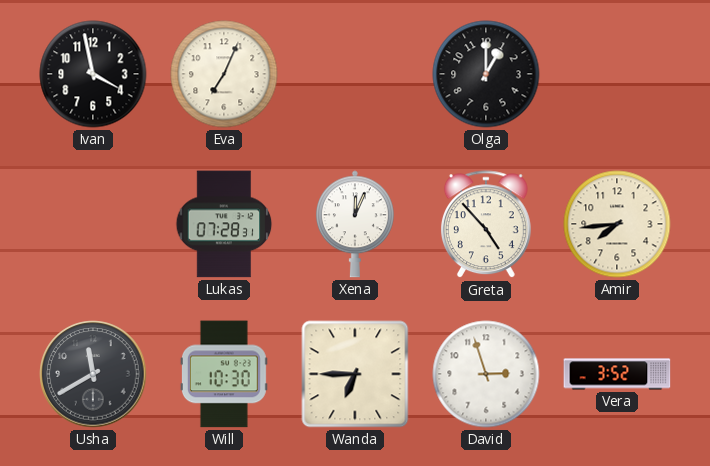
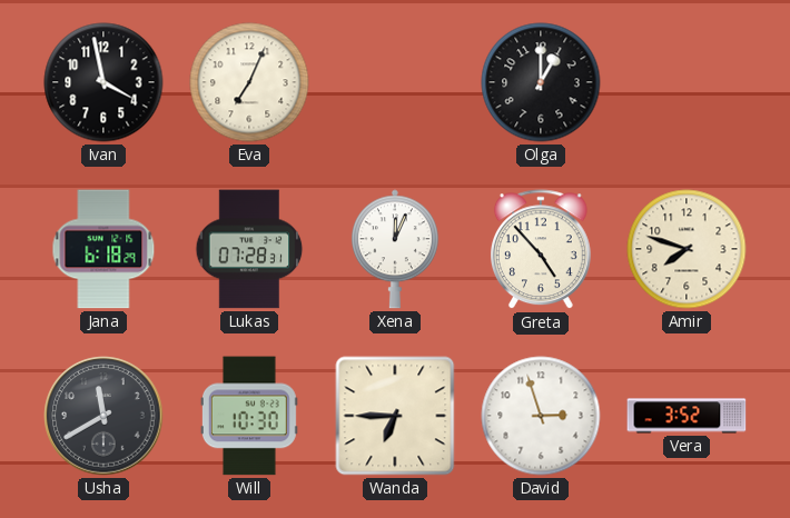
Jana: none -> 6:18 (103, 249)
Amir: 7:44 -> 7:48 (687, 249)
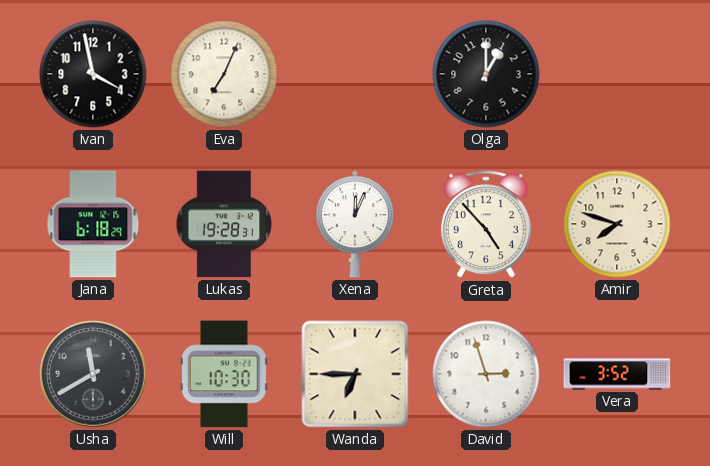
Lukas: 07:28 -> 19:28 (224, 224)
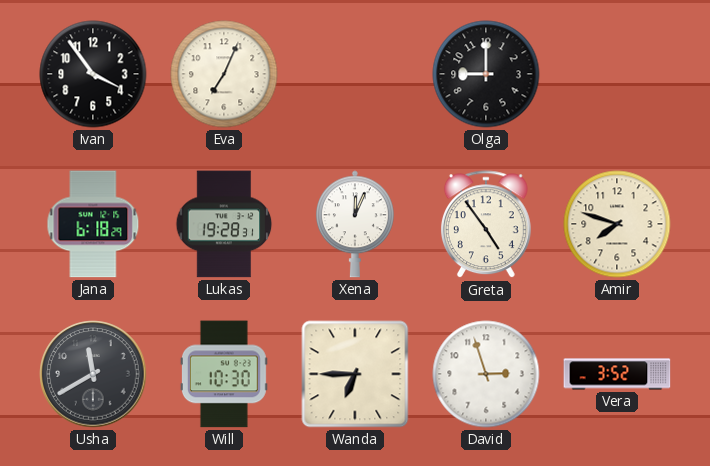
Ivan: 3:58 -> 3:54 (93, 74)
Olga: 1:00 -> 9:00 (486, 74)
Greta: 4:53 -> 4:54 (486, 225)
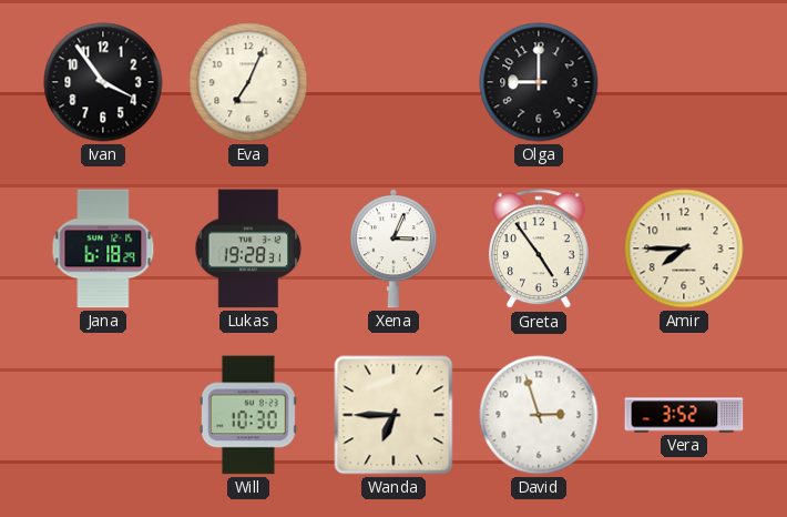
Xena: 12:04 -> 3:04 (393, 249)
Amir: 7:48 -> 7:45 (684, 249)
Usha: 11:40 -> none (93, 374)
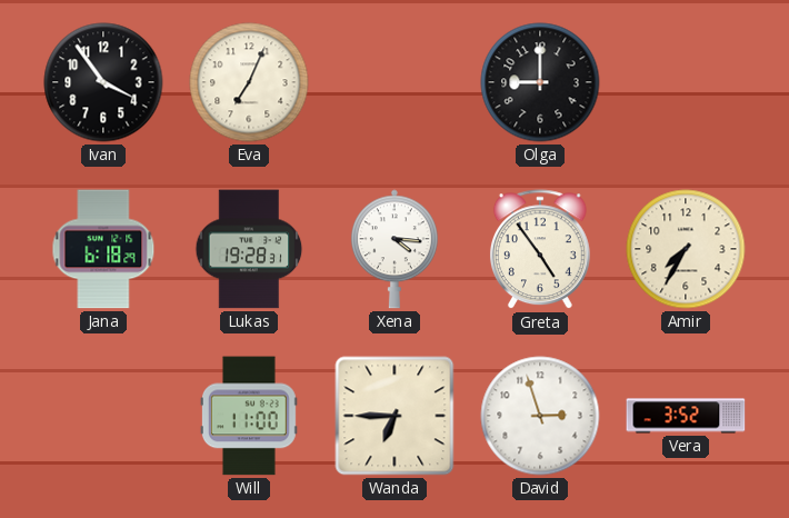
Xena: 3:04 -> 4:16 (394, 249)
Amir: 7:45 -> 7:35 (686, 249)
Will: 10:30 -> 11:00 (249, 416)
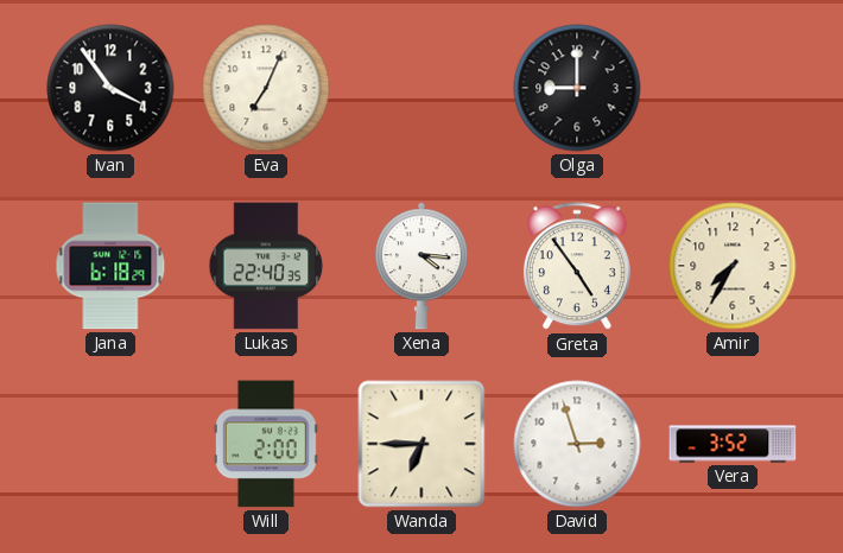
Lukas: 19:28 -> 22:40 (266, 266)
Will: 11:00 -> 2:00 (266, 444)
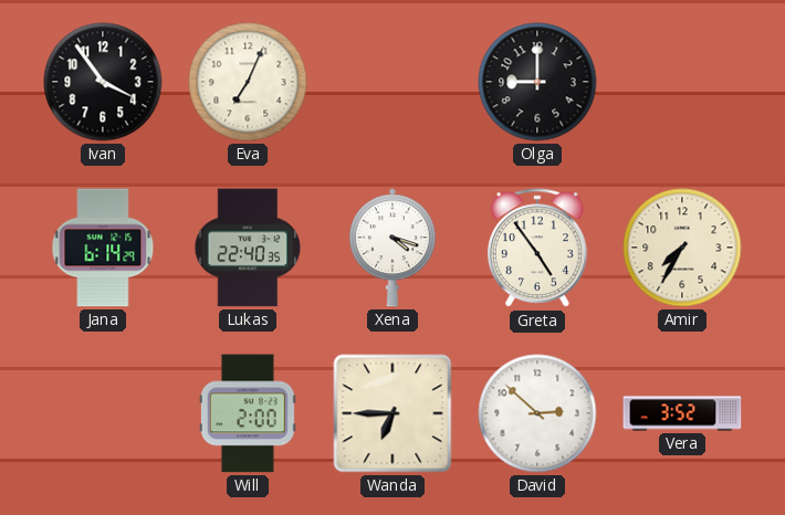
Jana: 6:18 -> 6:14 (103, 248)
Xena: 4:16 -> 4:18 (393, 248)
David: 2:57 -> 2:52 (537, 413)
